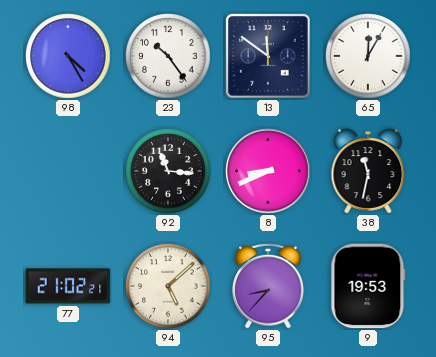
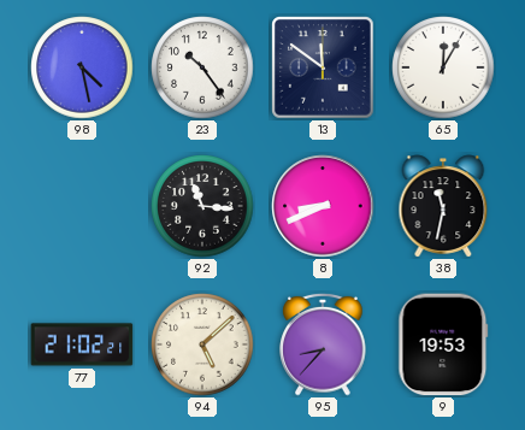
98: 4:25 -> 4:28 (82, 67)
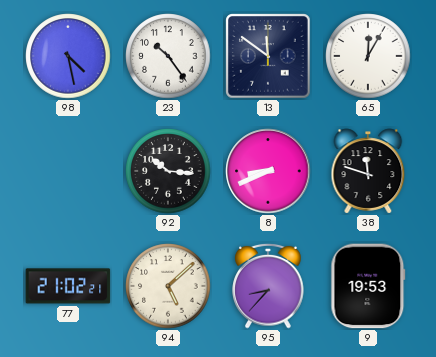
92: 11:16 -> 10:16 (168, 171)
38: 11:32 -> 11:48 (368, 171)
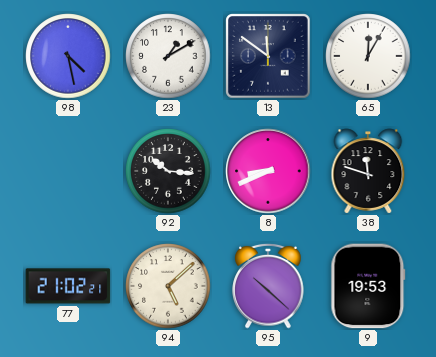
23: 10:24 -> 1:10 (168, 56)
95: 8:37 -> 10:22 (268, 286)
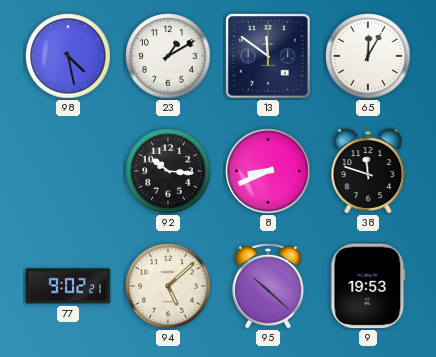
77: 21:02 -> 9:02 (68, 286)
